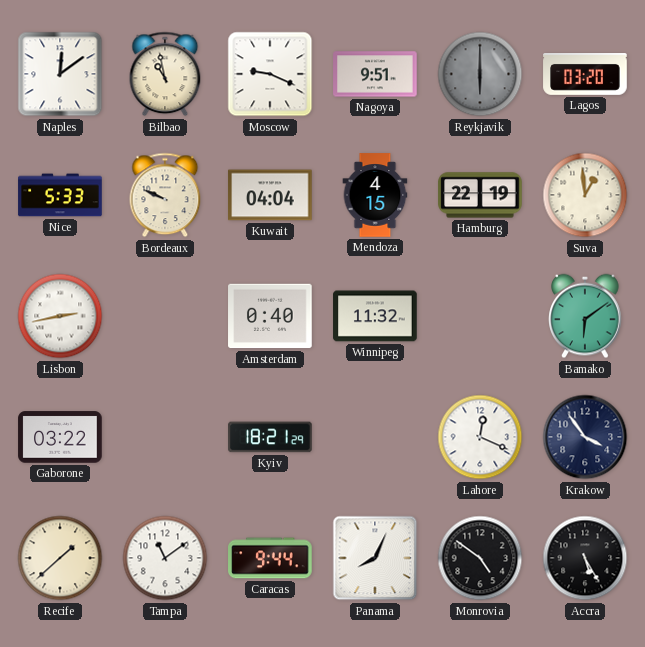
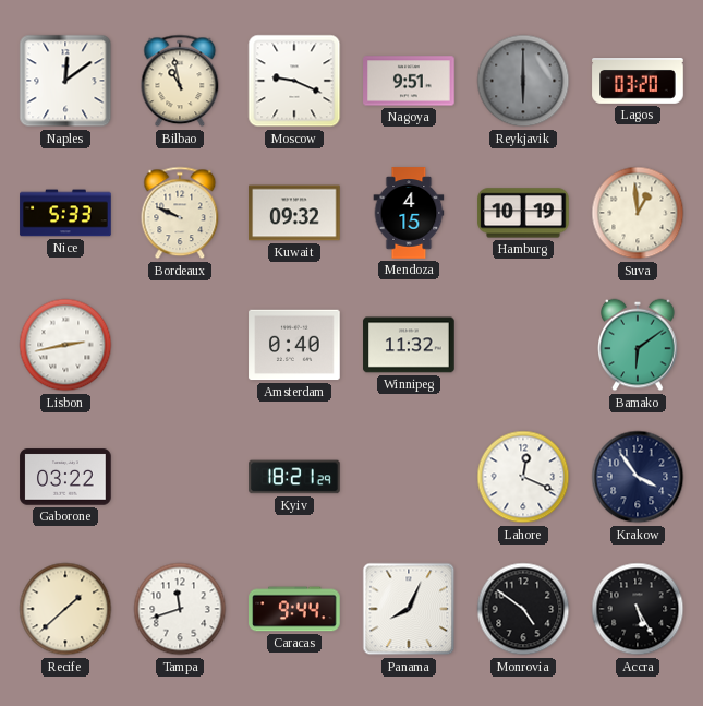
Kuwait: 04:04 -> 09:32 (294, 213)
Hamburg: 22:19 -> 10:19 (523, 213)
Tampa: 11:09 -> 11:42 (180, 609)
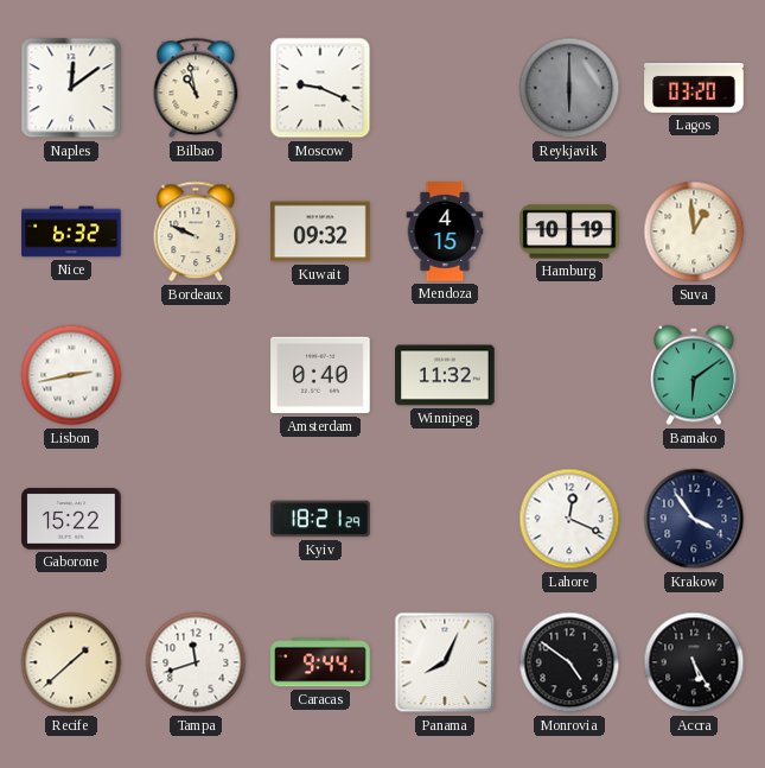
Nagoya: 9:51 -> none (409, 81)
Nice: 5:33 -> 6:32 (71, 231)
Gaborone: 03:22 -> 15:22 (71, 519)
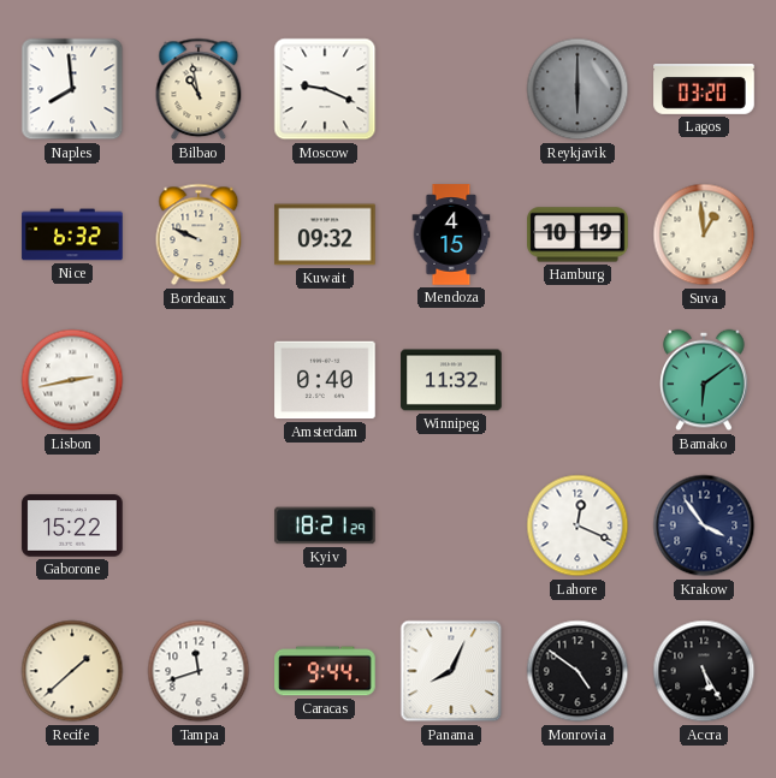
Naples: 12:09 -> 7:59 (72, 89)
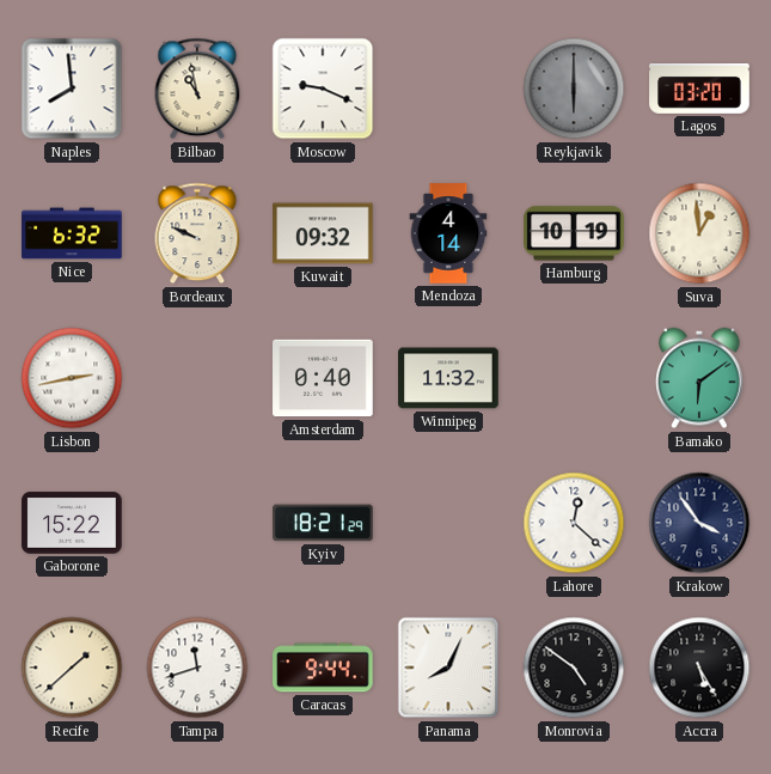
Mendoza: 4:15 -> 4:14 (448, 233)
Lahore: 12:19 -> 12:22 (574, 523)
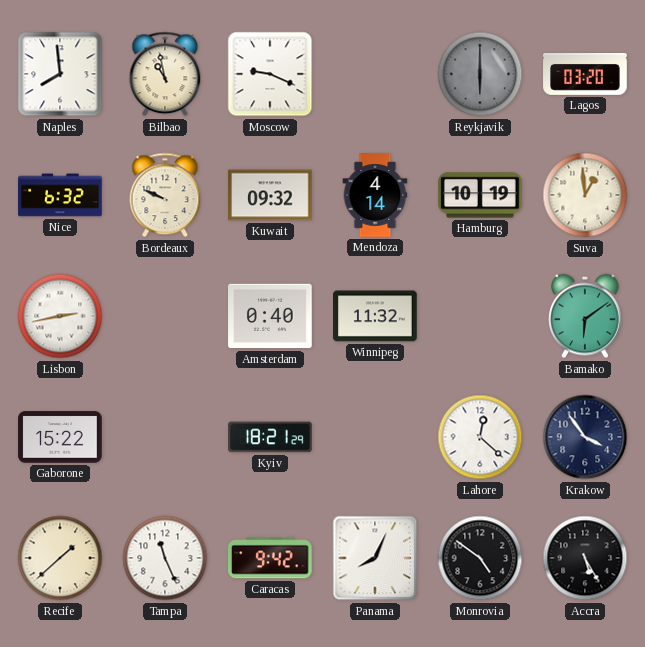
Tampa: 11:42 -> 11:26 (165, 558)
Caracas: 9:44 -> 9:42 (270, 558)
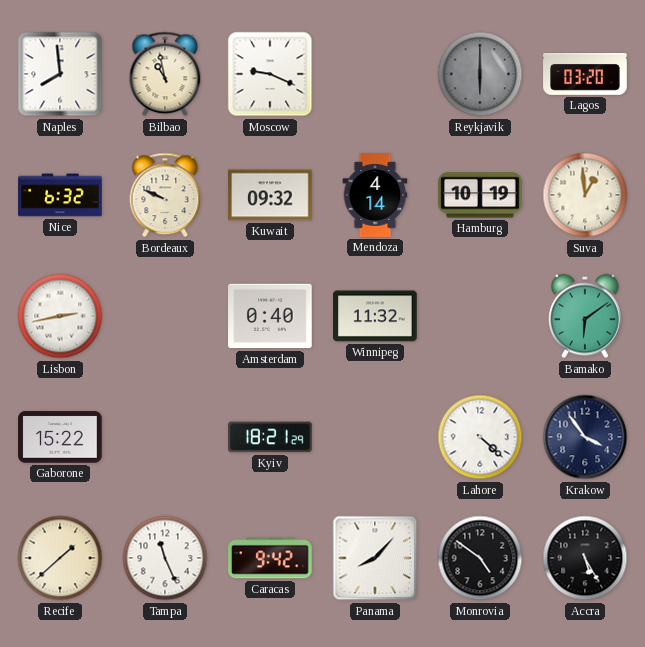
Lahore: 12:22 -> 4:22 (480, 437)
Panama: 8:04 -> 8:07 (375, 558)
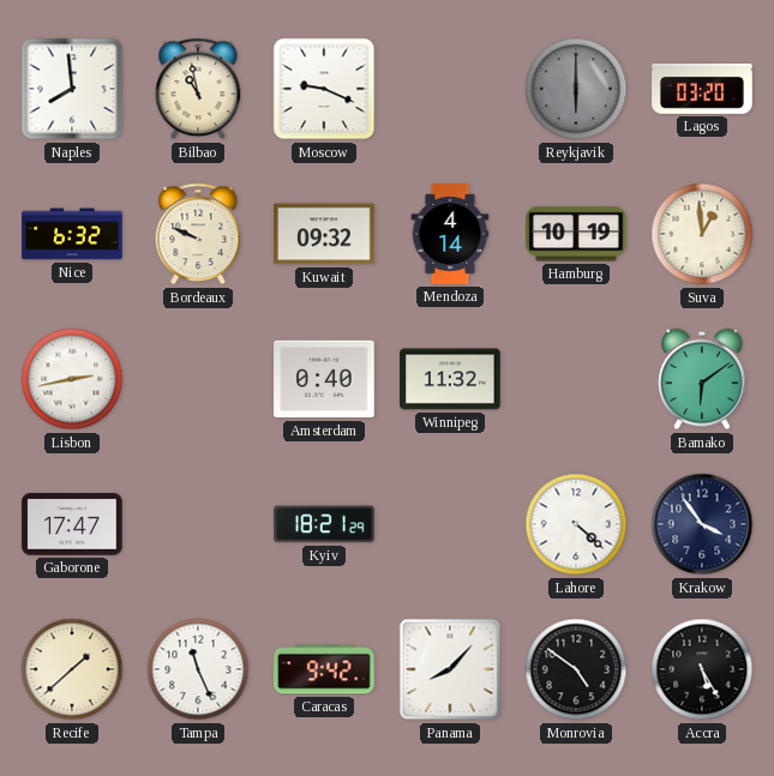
Gaborone: 15:22 -> 17:47 (72, 524)
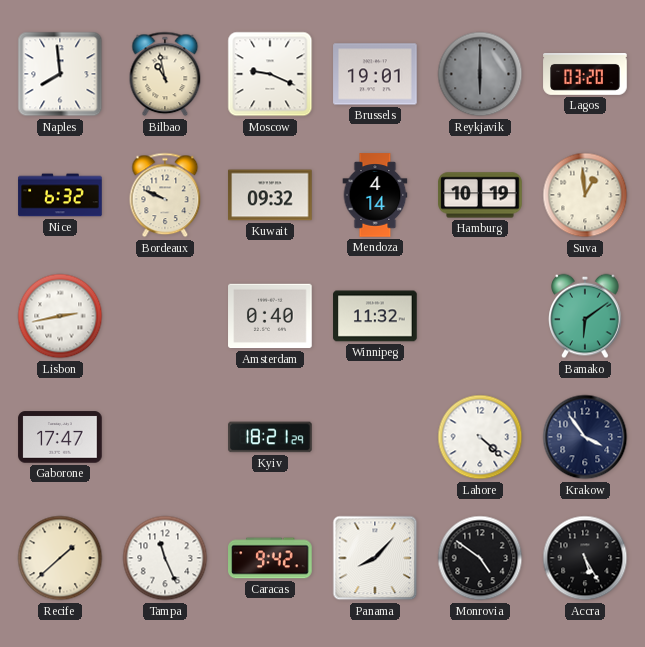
Brussels: none -> 19:01 (375, 74)
